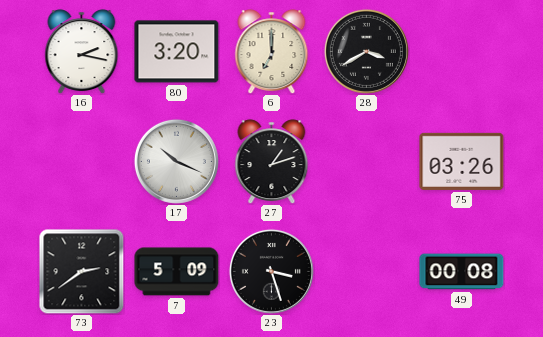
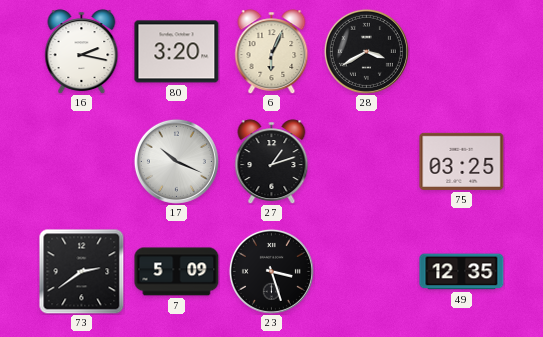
6: 7:00 -> 6:04 (272, 51)
75: 03:26 -> 03:25 (462, 161)
49: 00:08 -> 12:35 (462, 272)
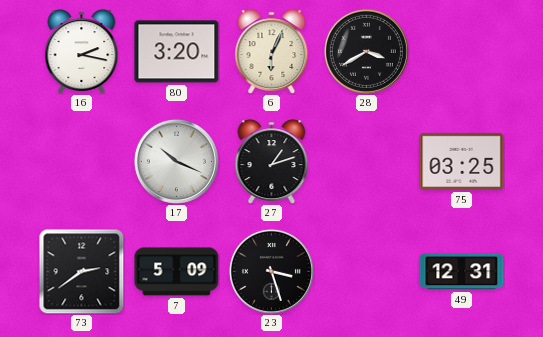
49: 12:35 -> 12:31 (462, 272)
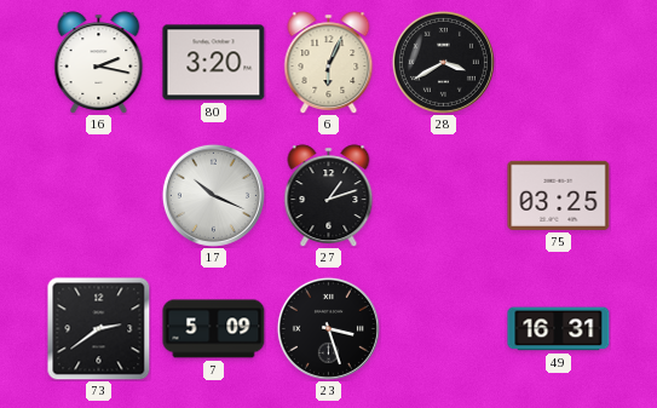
49: 12:31 -> 16:31 (559, 329)
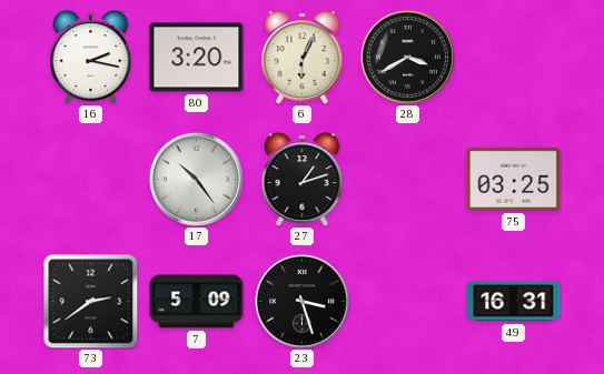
17: 10:19 -> 10:24 (196, 179)
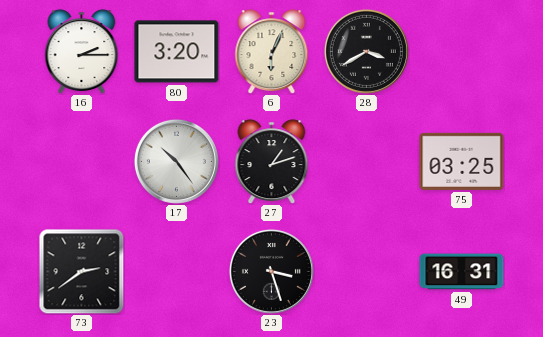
16: 2:17 -> 2:15 (82, 51)
7: 5:09 -> none (197, 302)
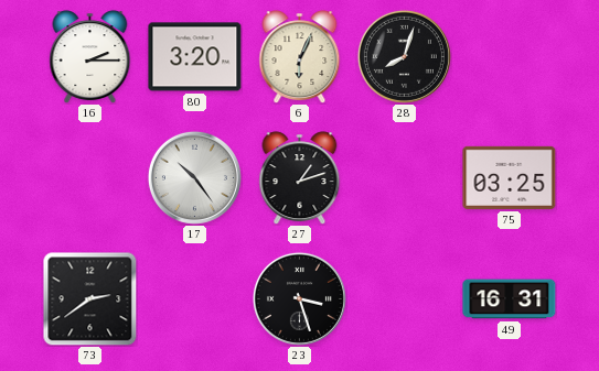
28: 3:40 -> 8:03 (404, 56)
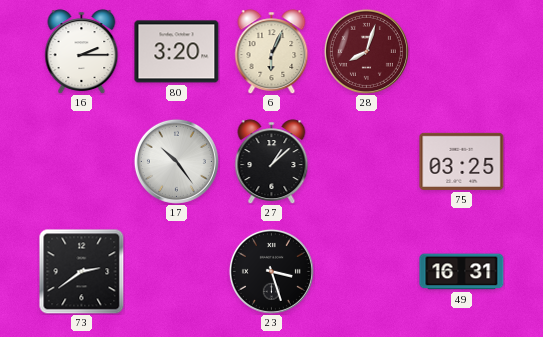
28 dial: black -> burgundy (366, 51)
27: 1:12 -> 1:08 (272, 161)
